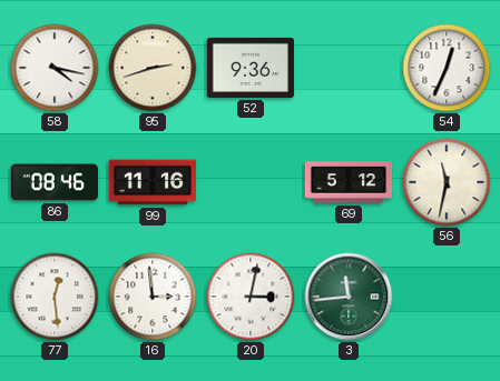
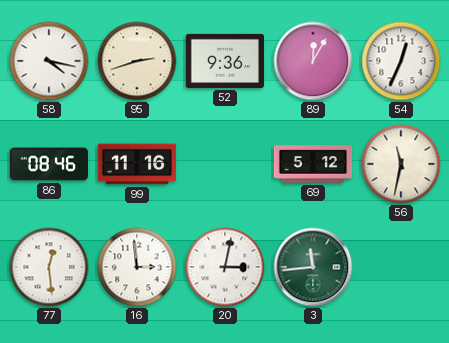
89: none -> 12:05 (313, 61)
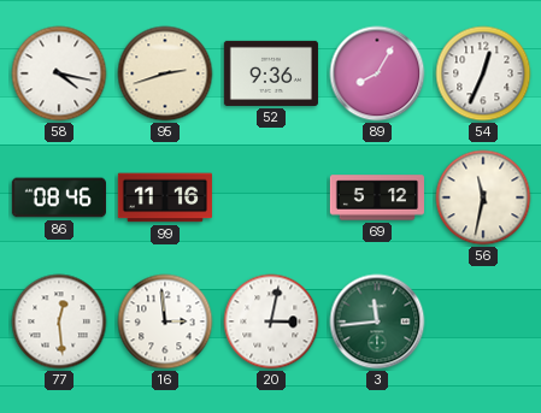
89: 12:05 -> 8:05 (377, 73)
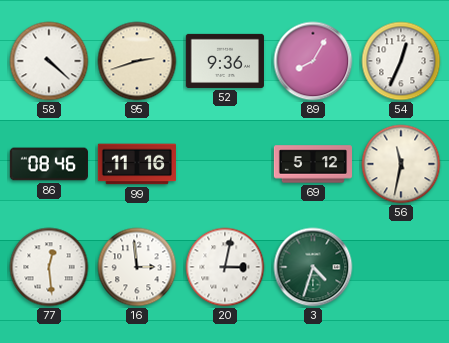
58: 4:17 -> 4:22 (49, 61)
3: 11:44 -> 4:33 (313, 267)
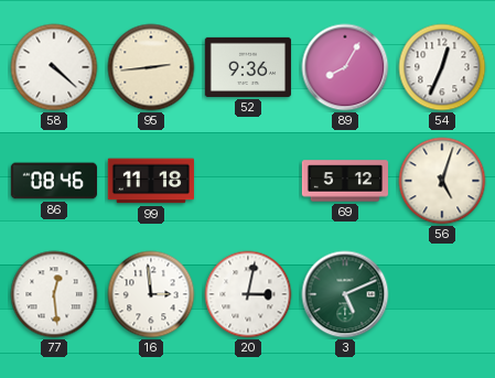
95: 2:42 -> 2:44 (151, 67)
99: 11:16 -> 11:18 (151, 181)
56: 11:32 -> 5:03 (442, 181)
3: 4:33 -> 5:11 (345, 294)
